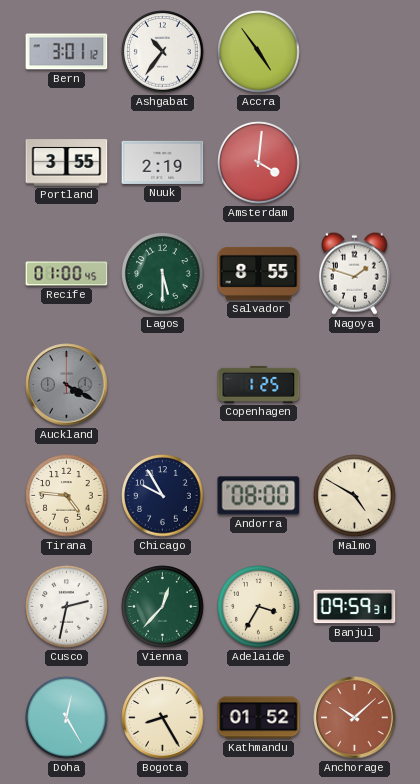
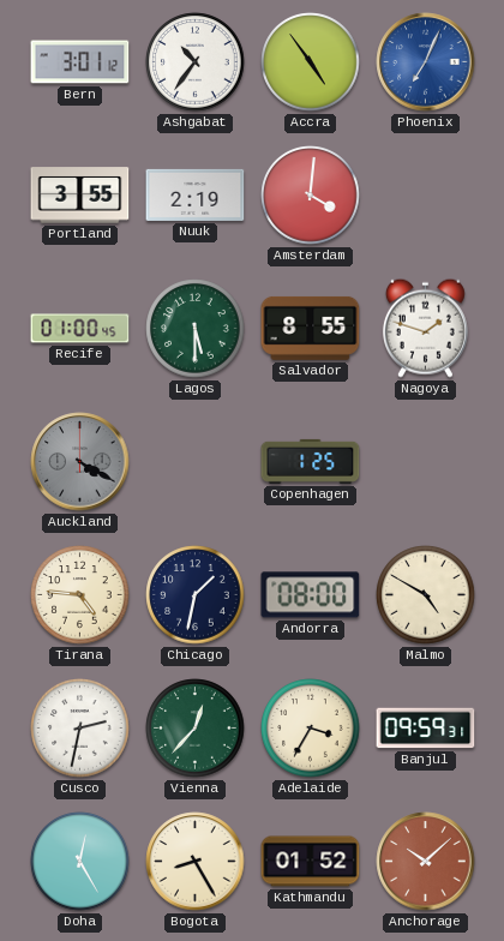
Phoenix: none -> 7:04 (426, 62)
Chicago: 9:55 -> 1:32 (196, 595)
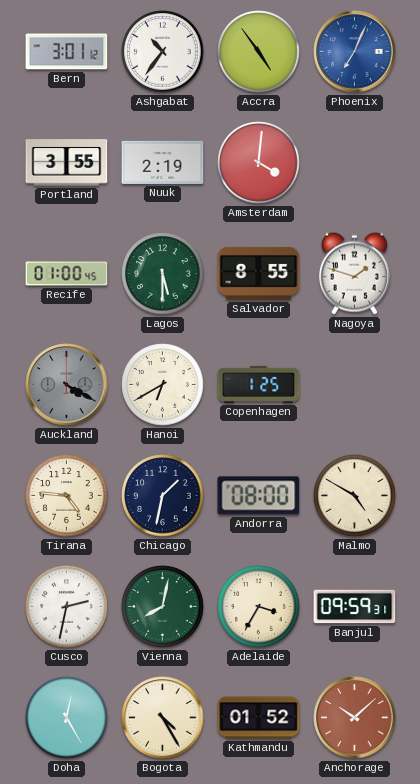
Hanoi: none -> 6:40 (163, 385)
Vienna: 12:37 -> 8:02 (163, 607)
Bogota: 8:25 -> 4:25 (163, 718)
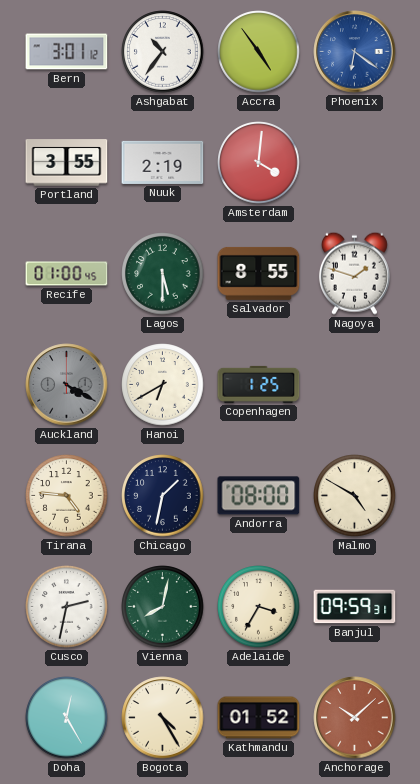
Phoenix: 7:04 -> 6:21 (355, 52)
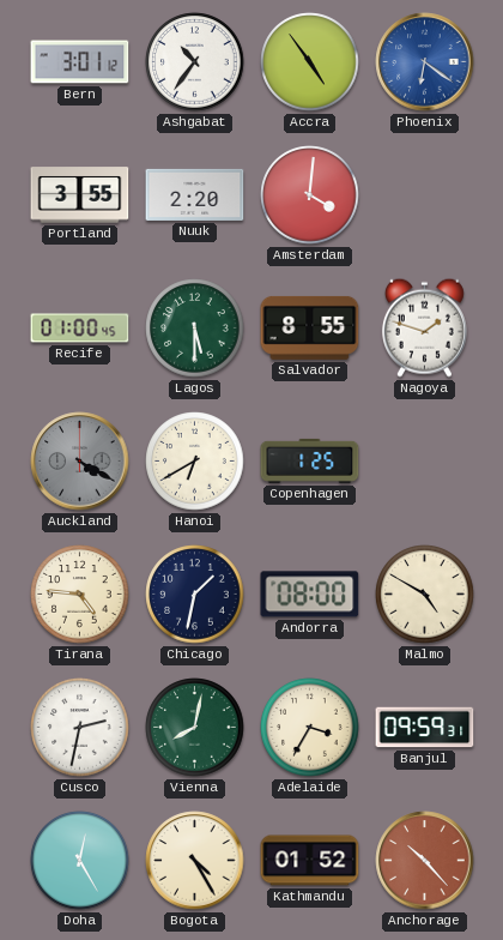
Nuuk: 2:19 -> 2:20 (195, 194)
Anchorage: 10:08 -> 10:23 (425, 861)
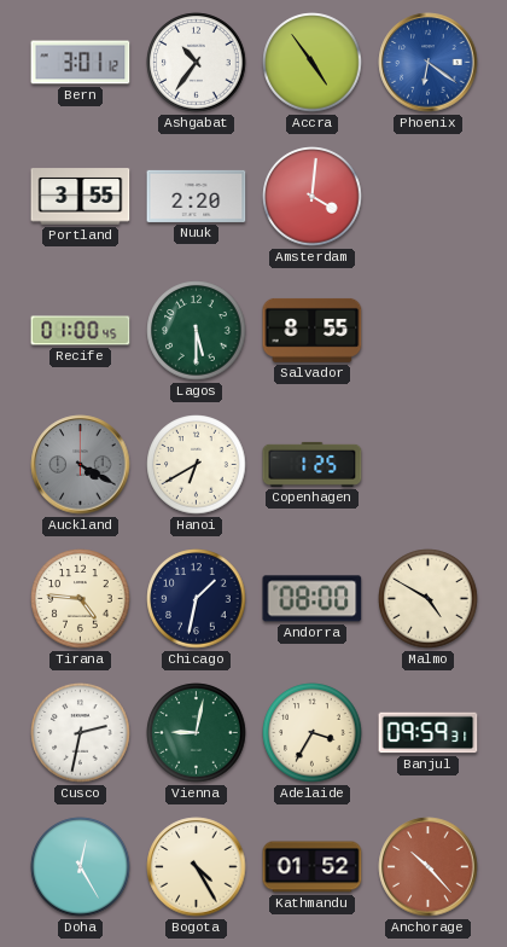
Nagoya: 1:48 -> none (424, 327)
Vienna: 8:02 -> 9:02 (197, 733)
